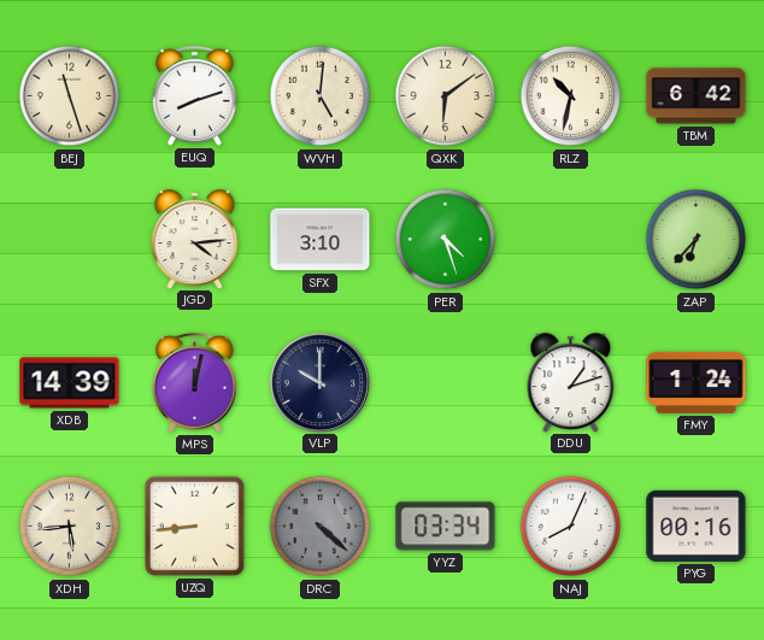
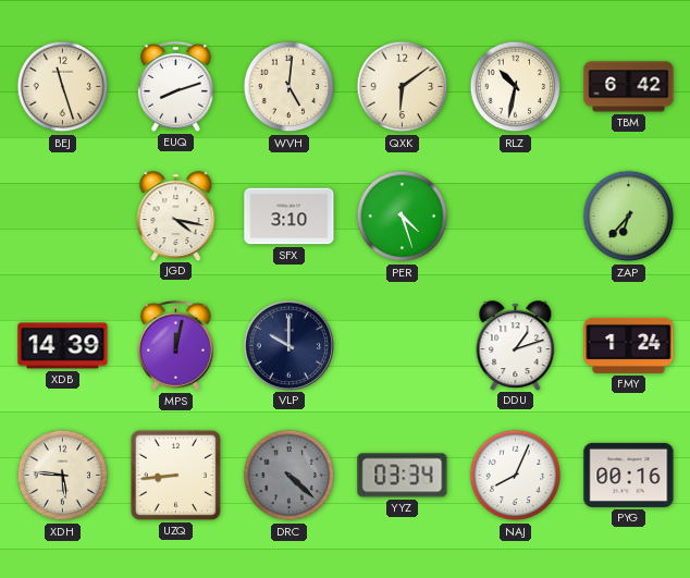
JGD: 4:14 -> 4:17 (176, 216)
XDH: 5:44 -> 5:46 (63, 476)
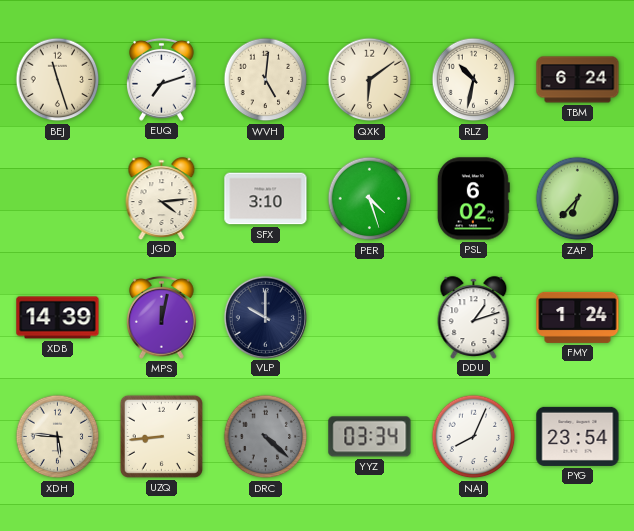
EUQ: 8:12 -> 7:12 (162, 79)
TBM: 6:42 -> 6:24 (578, 80)
JGD: 4:17 -> 4:14 (162, 198)
PSL: none -> 6:02 (473, 199)
PYG: 00:16 -> 23:54 (578, 436)
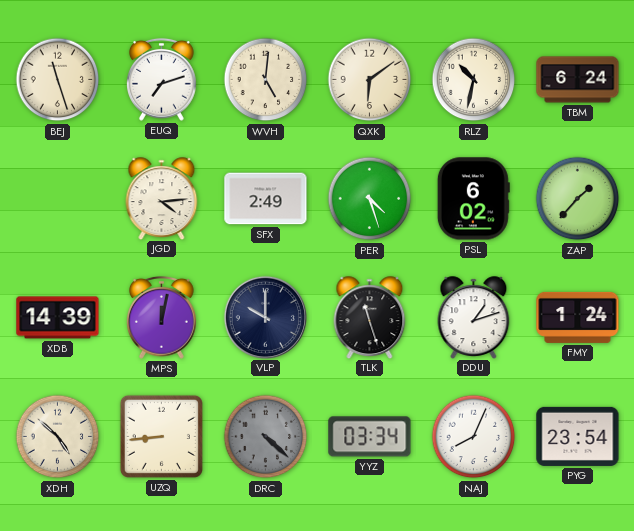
SFX: 3:10 -> 2:49 (266, 199)
ZAP: 6:37 -> 1:37 (578, 199)
TLK: none -> 11:27 (370, 317)
XDH: 5:46 -> 4:52 (58, 437)
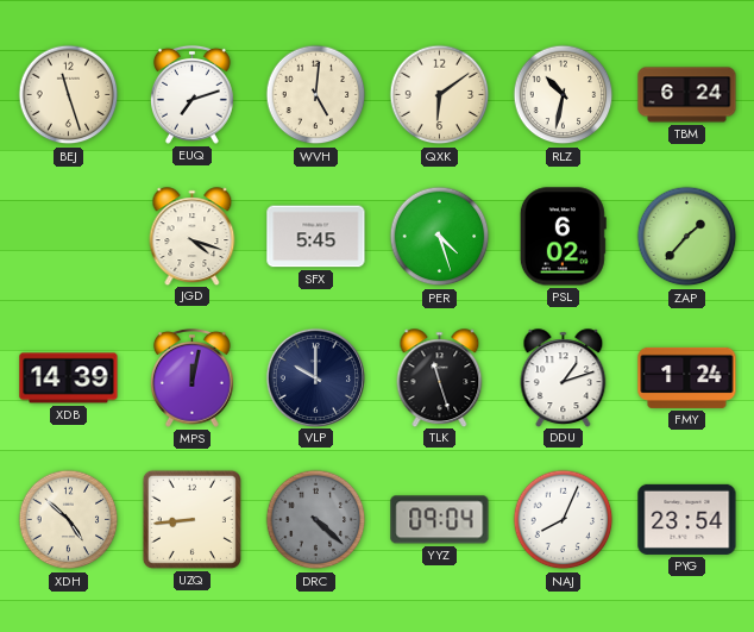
JGD: 4:14 -> 4:18 (193, 236)
SFX: 2:49 -> 5:45 (316, 237)
YYZ: 03:34 -> 09:04 (440, 520)
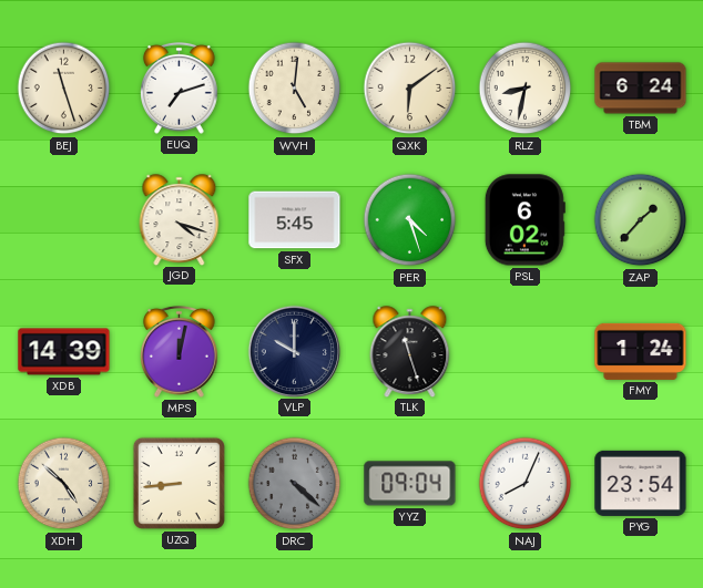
RLZ: 10:32 -> 8:32 (526, 89)
DDU: 1:12 -> none (564, 377)
